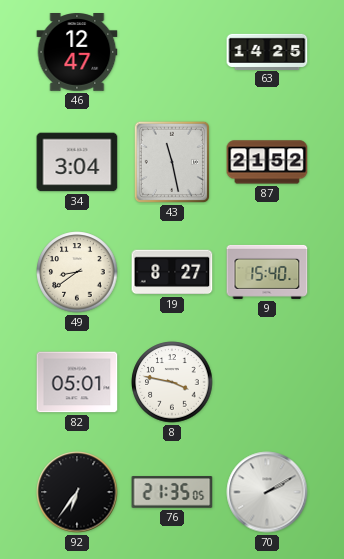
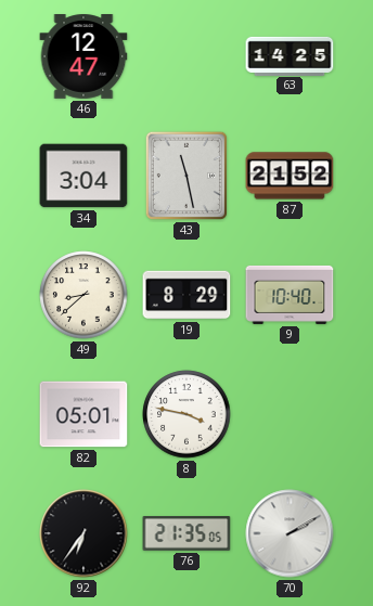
49: 8:39 -> 8:38 (83, 295)
19: 8:27 -> 8:29 (186, 295)
9: 15:40 -> 10:40 (290, 295)
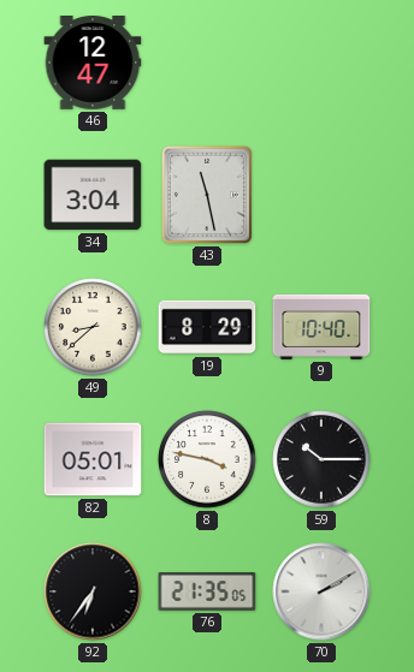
63: 14:25 -> none (290, 55)
87: 21:52 -> none (290, 176)
59: none -> 10:15 (321, 459)
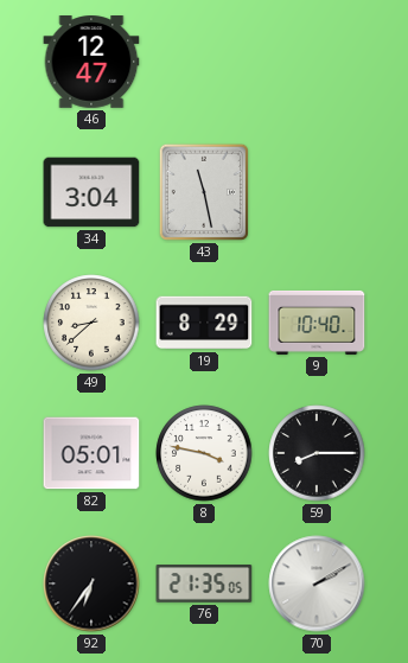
59: 10:15 -> 8:15 (317, 453)
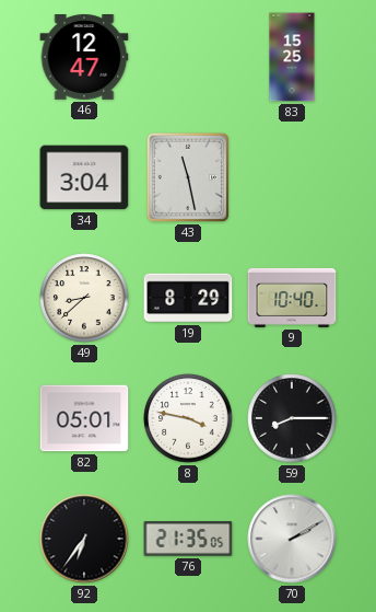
83: none -> 15:25 (292, 57)
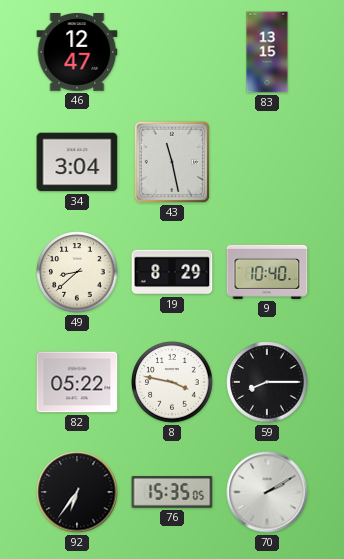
83: 15:25 -> 13:15 (267, 52)
82: 05:01 -> 05:22 (77, 382)
76: 21:35 -> 15:35 (172, 492)
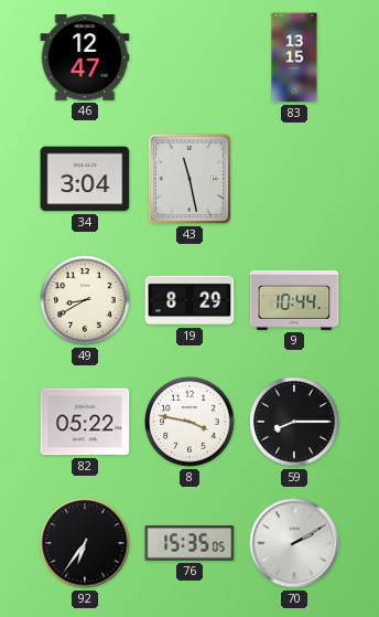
49: 8:38 -> 8:40 (85, 300)
9: 10:40 -> 10:44 (294, 300)
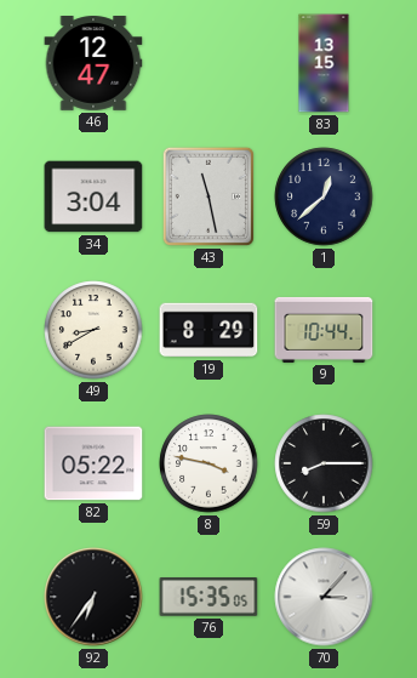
1: none -> 12:38 (324, 196)
70: 2:10 -> 3:07 (324, 597)
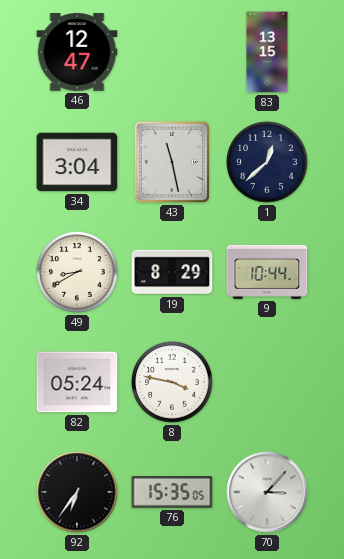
82: 05:22 -> 05:24 (77, 382)
59: 8:15 -> none (324, 463)
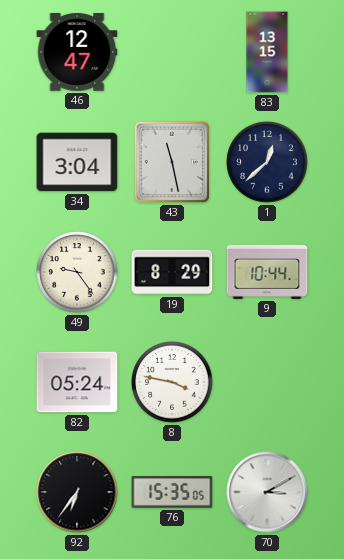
49: 8:40 -> 9:24 (77, 272)
70: 3:07 -> 3:10 (267, 492)
